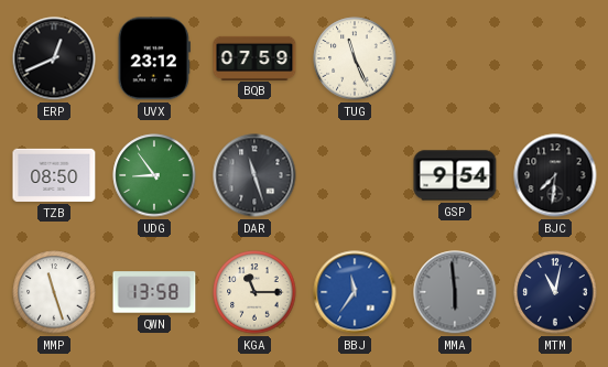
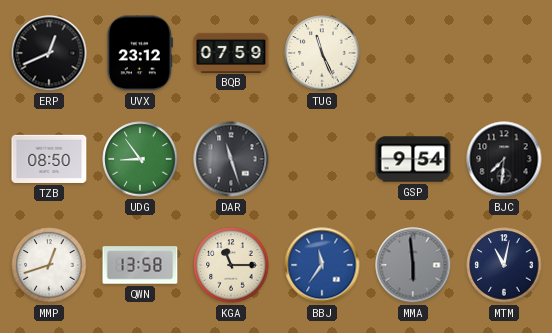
MMP: 11:27 -> 12:42 (49, 265)
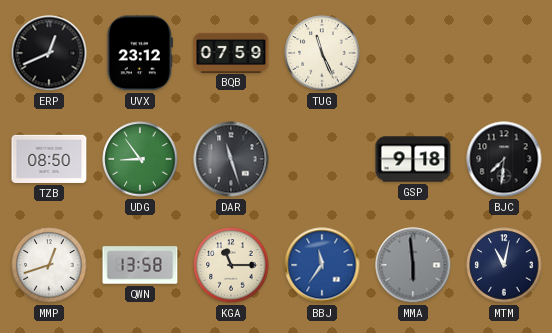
GSP: 9:54 -> 9:18 (413, 159)
